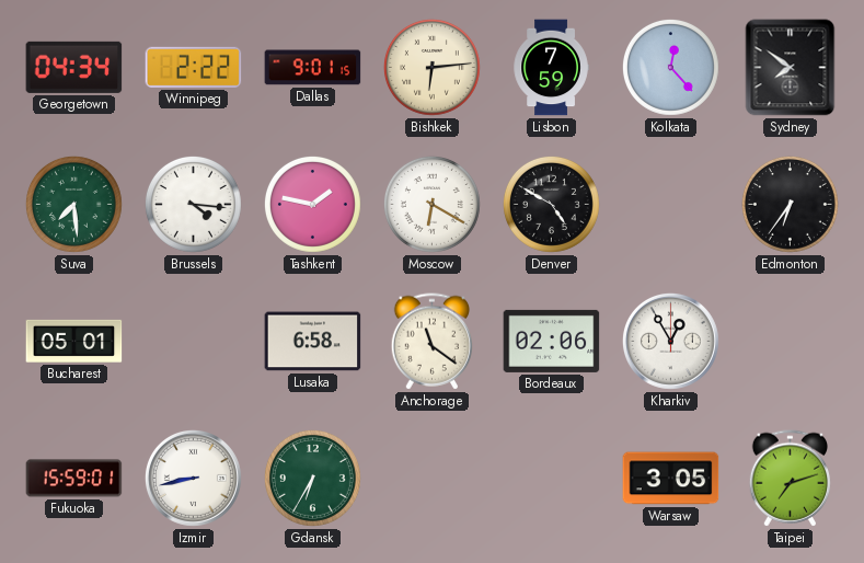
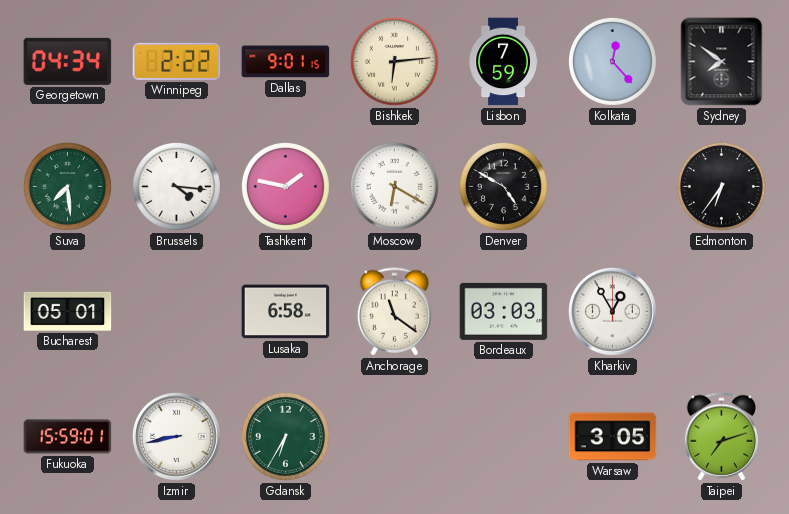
Bordeaux: 02:06 -> 03:03 (504, 311)
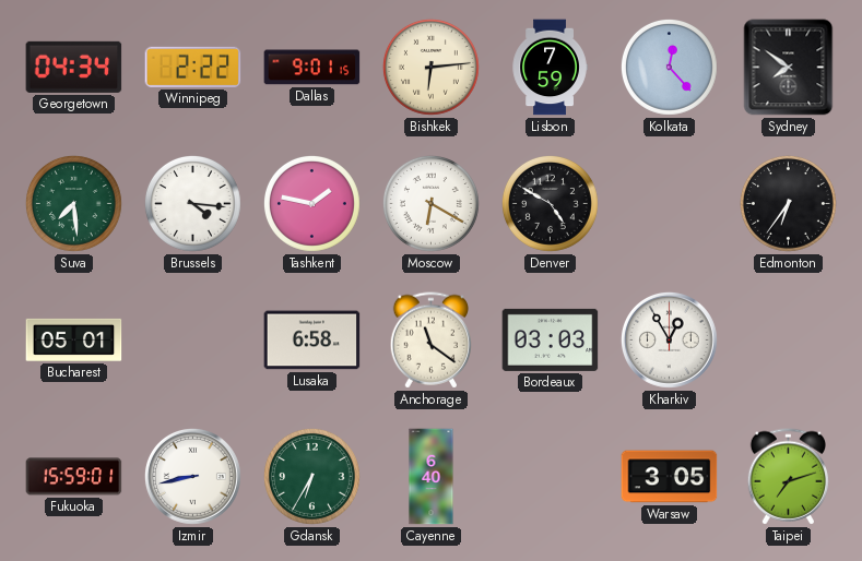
Cayenne: none -> 6:40 (432, 477)
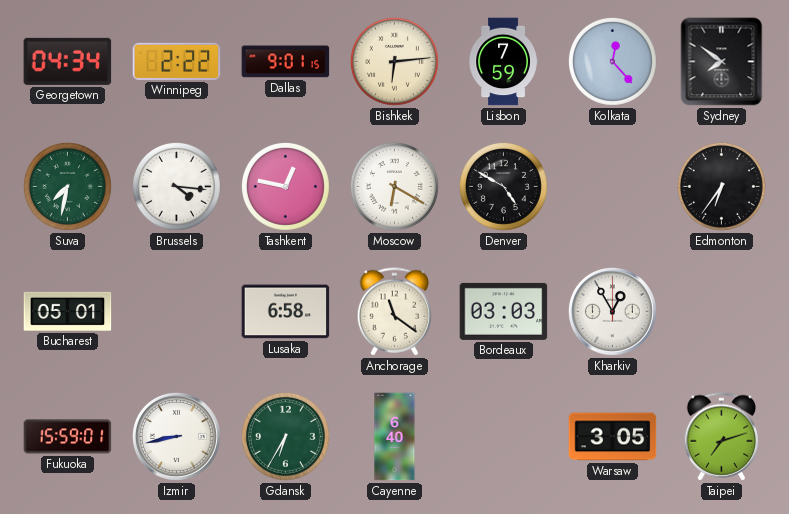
Suva: 7:29 -> 7:32 (67, 186)
Tashkent: 1:47 -> 12:47 (285, 186)
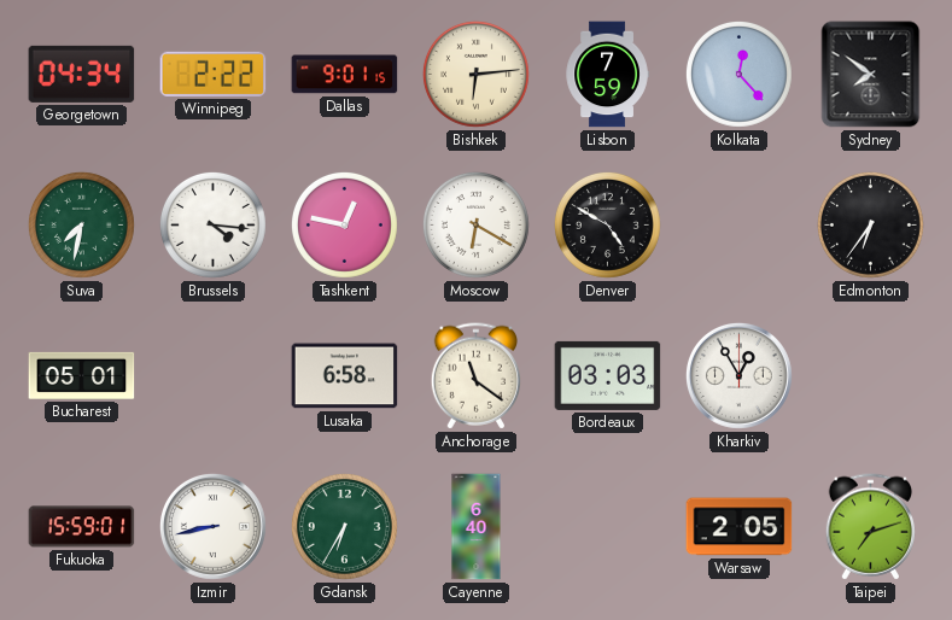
Warsaw: 3:05 -> 2:05 (740, 527)
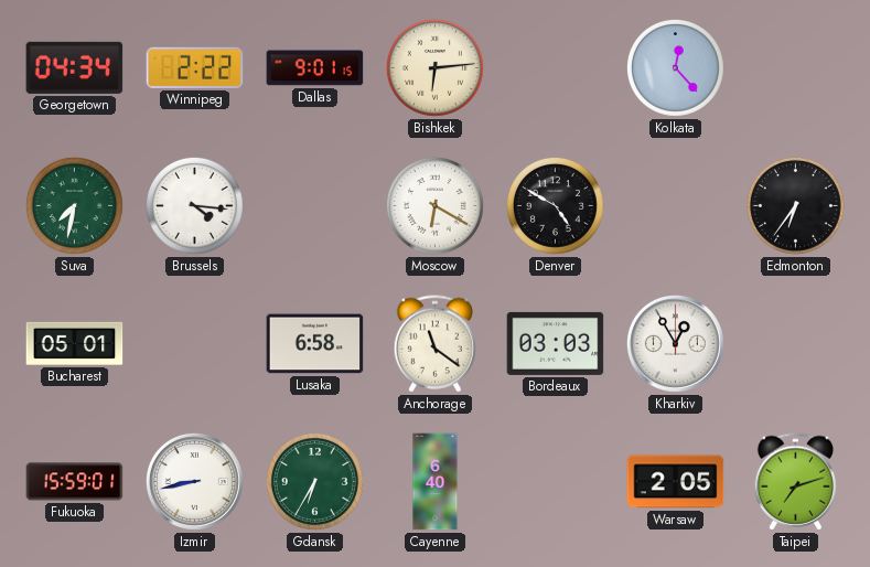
Lisbon: 7:59 -> none (607, 75)
Sydney: 7:51 -> none (871, 75)
Tashkent: 12:47 -> none (344, 224)
